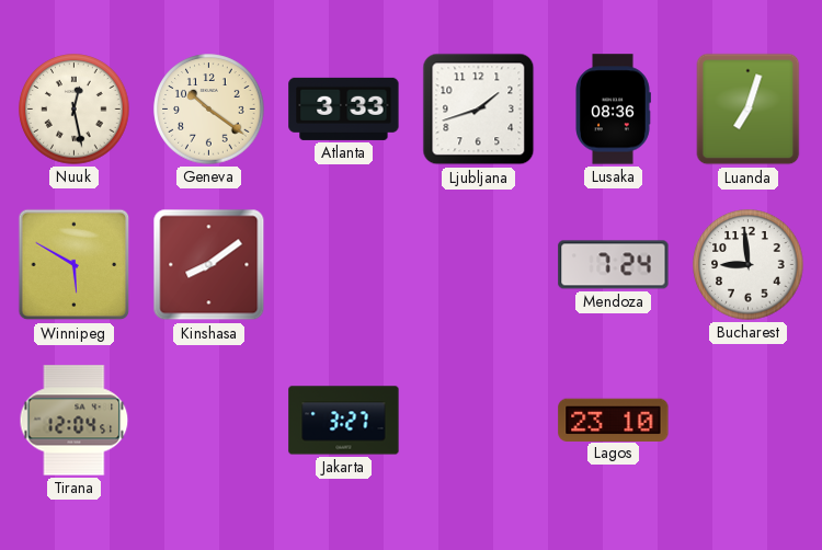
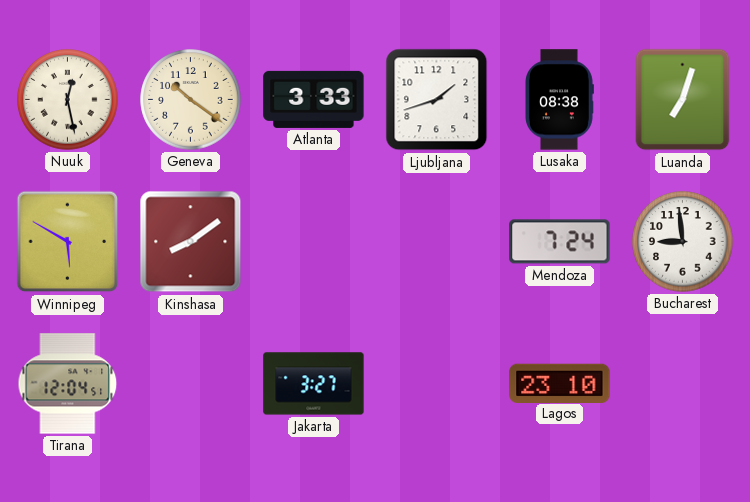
Lusaka: 08:36 -> 08:38 (559, 100)
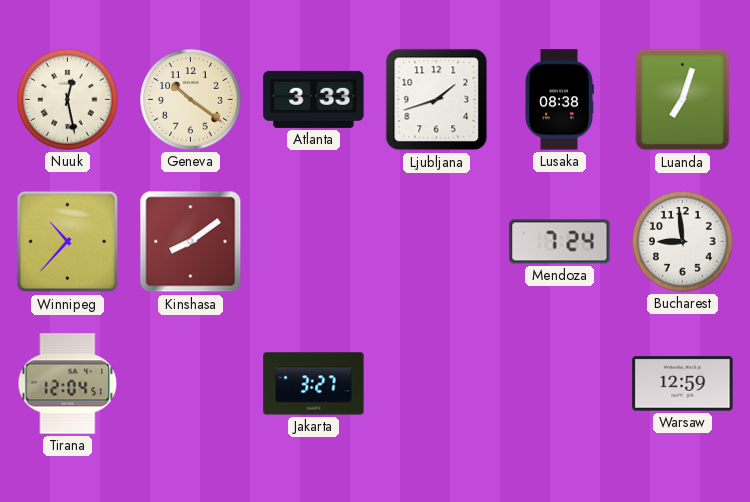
Winnipeg: 5:50 -> 10:37 (68, 242)
Lagos: 23:10 -> none (560, 383)
Warsaw: none -> 12:59 (683, 384)
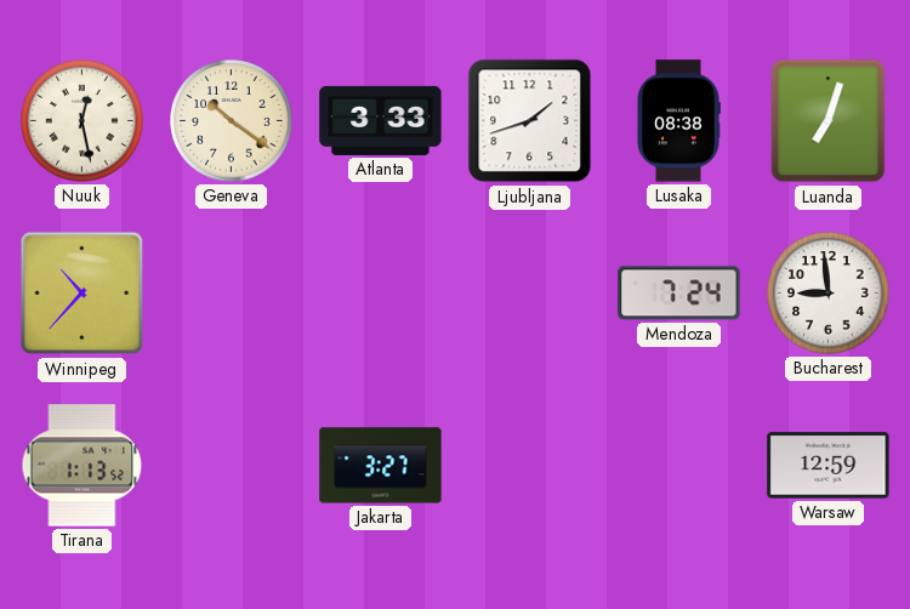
Kinshasa: 8:09 -> none (191, 242)
Tirana: 12:04 -> 1:13 (83, 466)
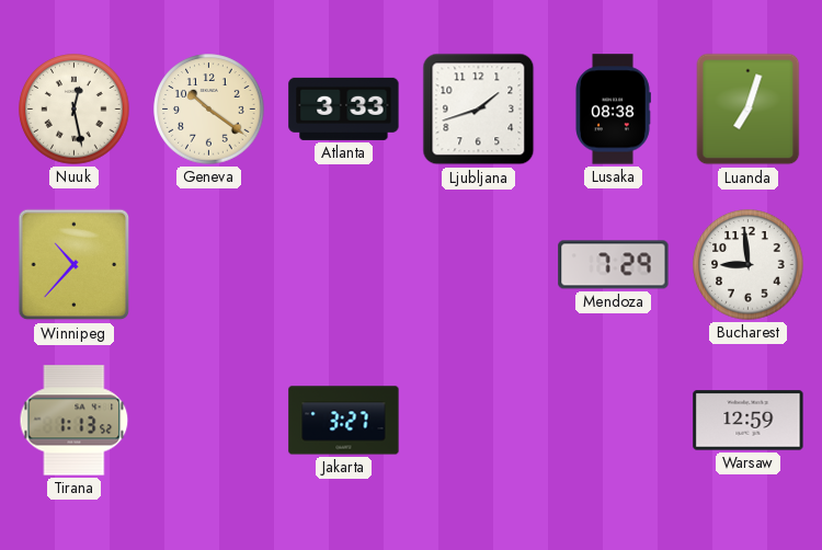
Mendoza: 7:24 -> 7:29 (614, 265)
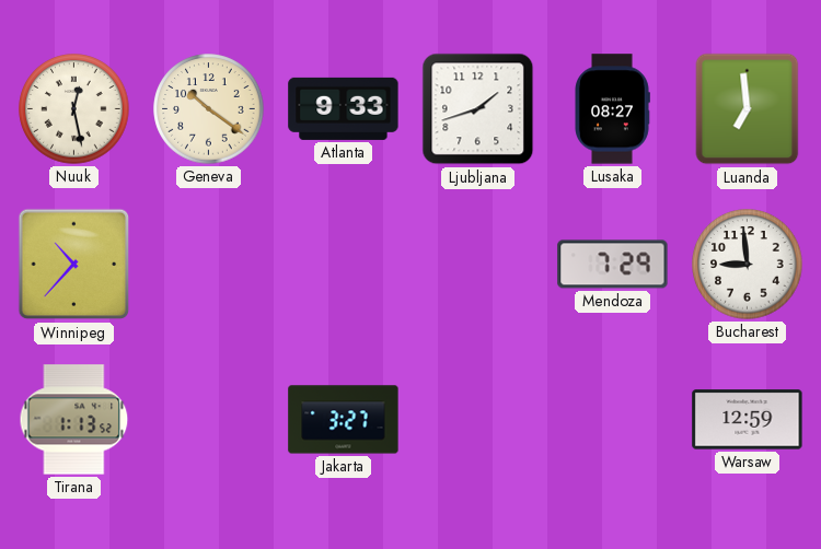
Atlanta: 3:33 -> 9:33 (344, 108)
Lusaka: 08:38 -> 08:27 (612, 109)
Luanda: 7:03 -> 6:59 (748, 109)
